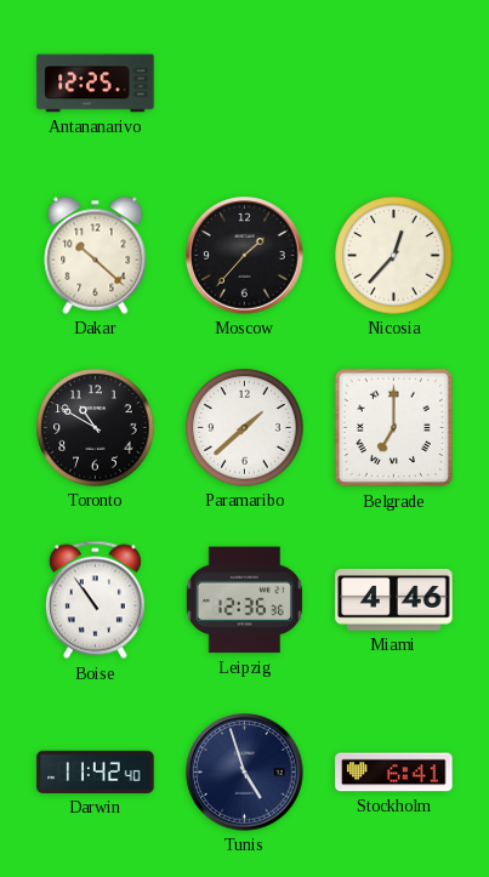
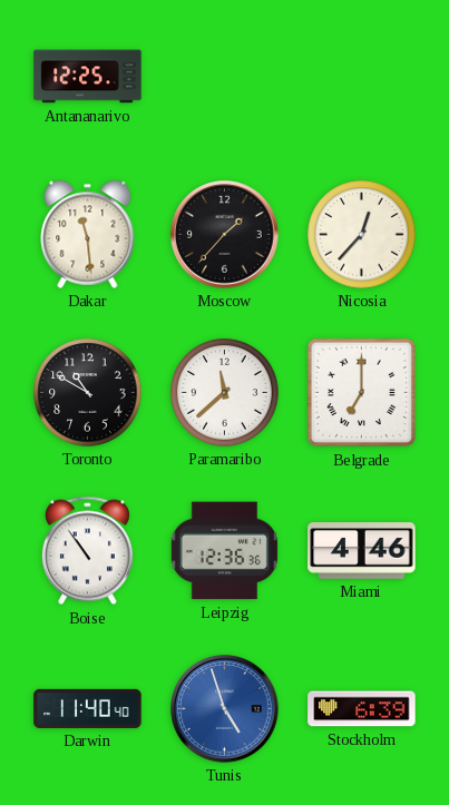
Dakar: 10:22 -> 11:29 (88, 234)
Paramaribo: 1:38 -> 11:38 (225, 393)
Darwin: 11:42 -> 11:40 (88, 708)
Tunis dial: navy -> blue (225, 709)
Stockholm: 6:41 -> 6:39 (362, 709)
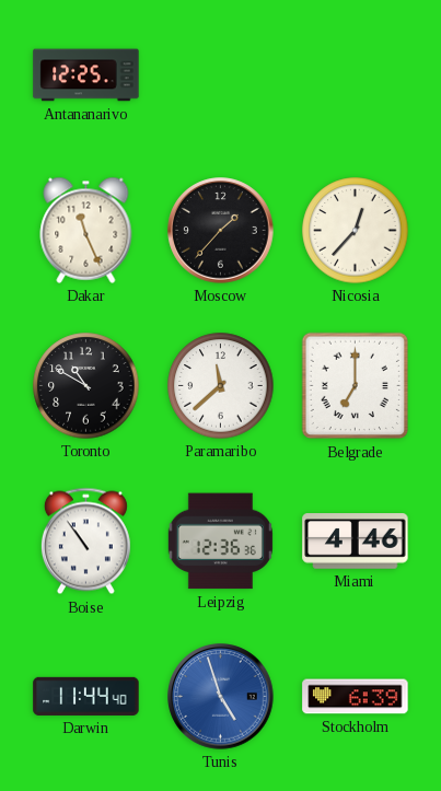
Dakar: 11:29 -> 11:26 (86, 230)
Darwin: 11:40 -> 11:44 (86, 696)
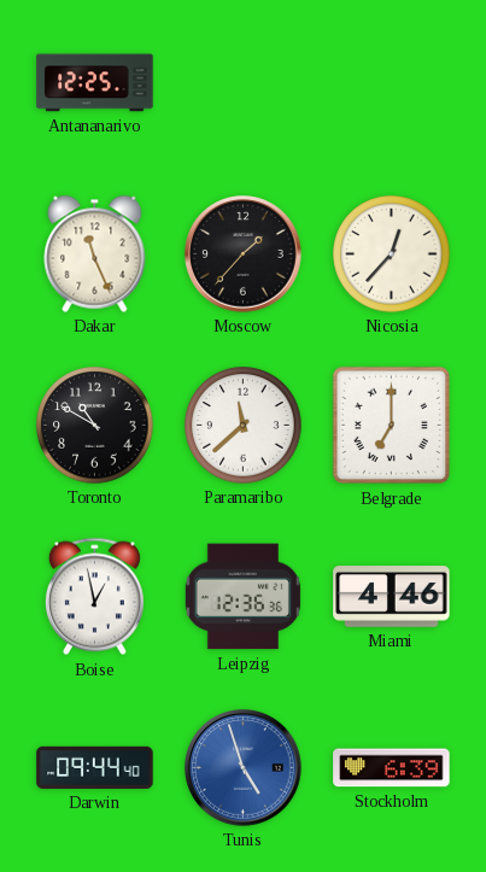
Boise: 10:54 -> 12:58 (94, 597)
Darwin: 11:44 -> 09:44 (95, 767)
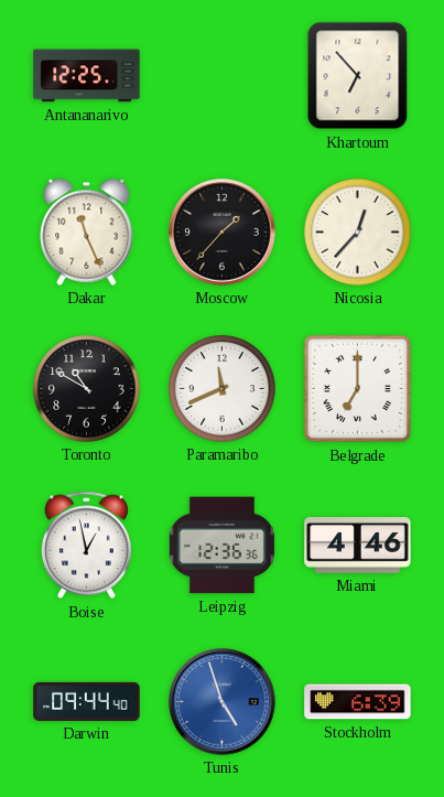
Khartoum: none -> 6:53 (358, 76)
Paramaribo: 11:38 -> 11:41 (223, 389)
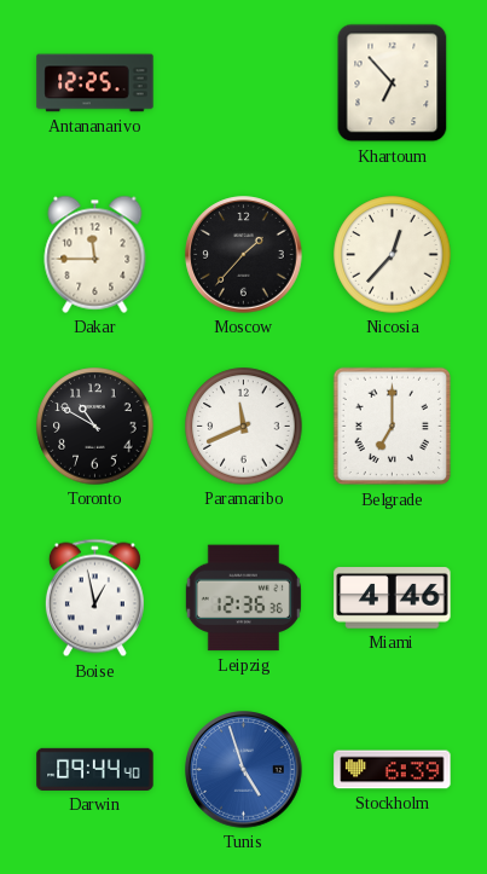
Dakar: 11:26 -> 11:45 (95, 254)
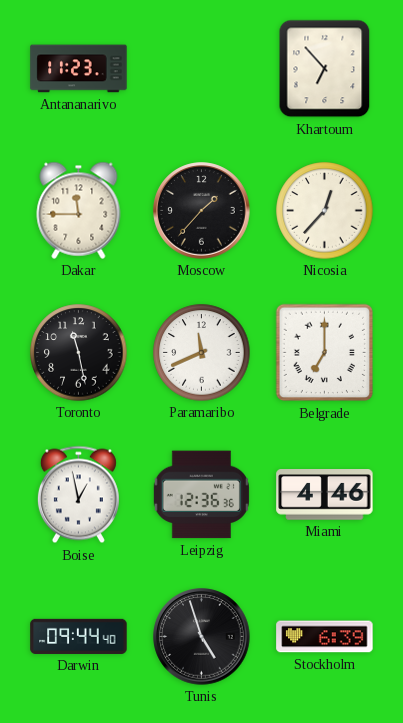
Antananarivo: 12:25 -> 11:23 (79, 69)
Toronto: 10:50 -> 11:28 (79, 353)
Tunis dial: blue -> black (202, 637)
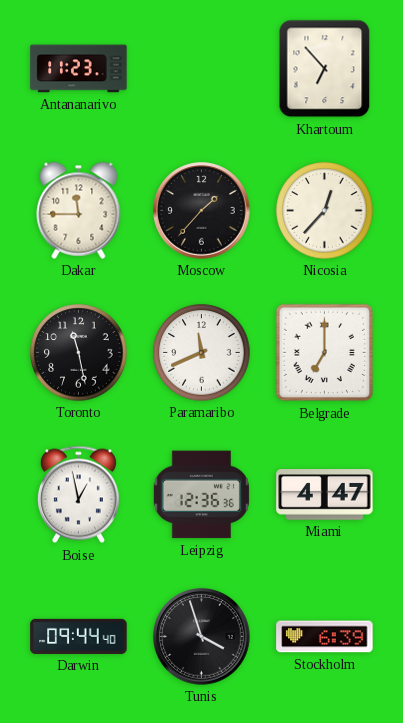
Miami: 4:46 -> 4:47 (325, 495)
Tunis: 4:57 -> 3:57 (202, 637)
